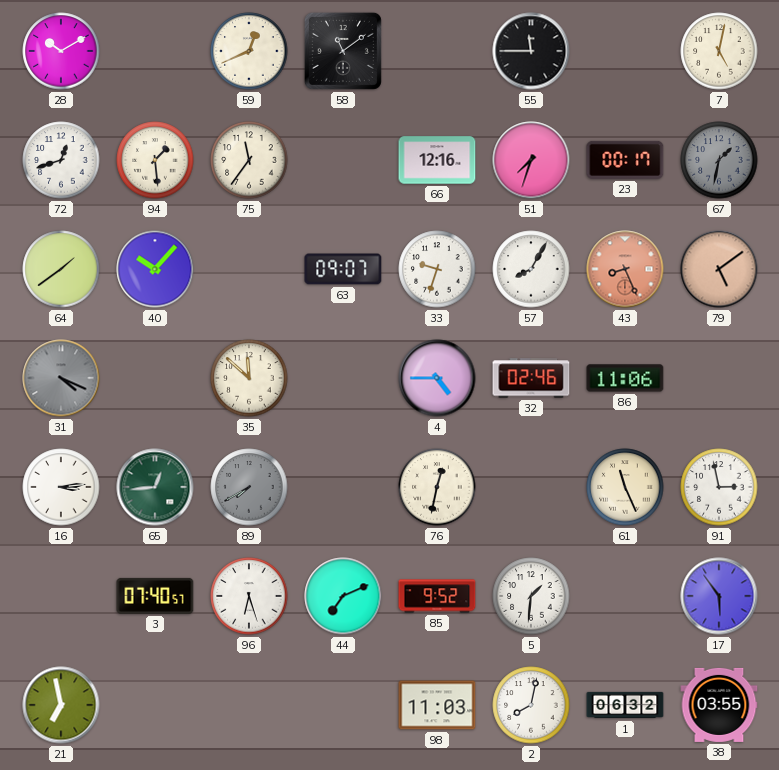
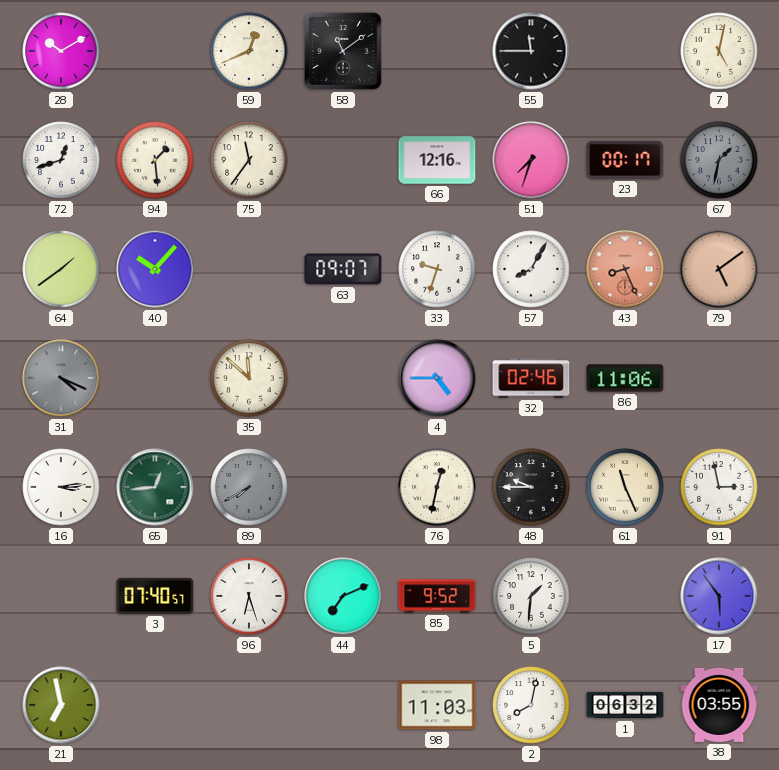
48: none -> 9:45 (531, 487)
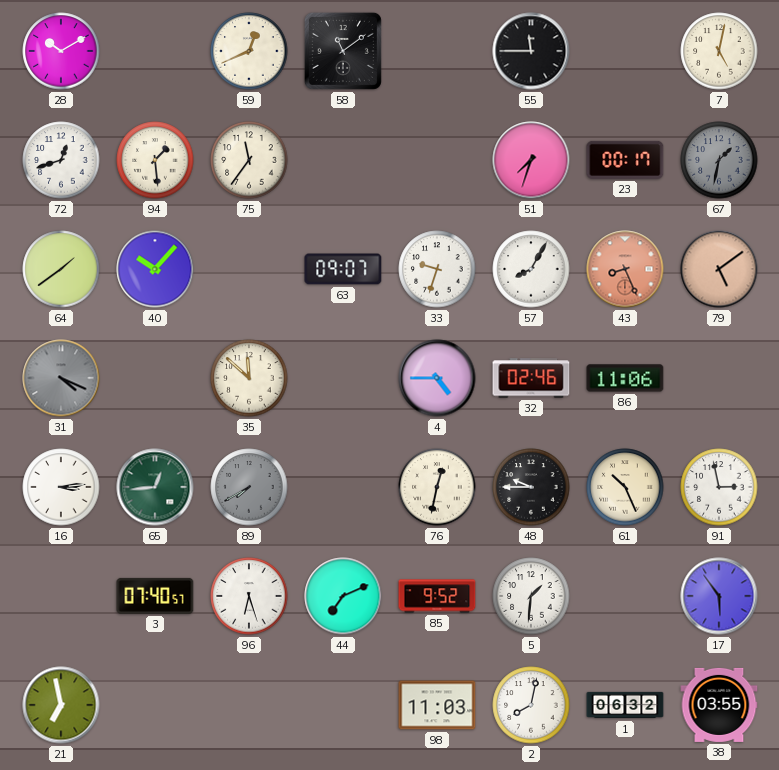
66: 12:16 -> none (437, 160)
61: 11:26 -> 10:26 (625, 487)
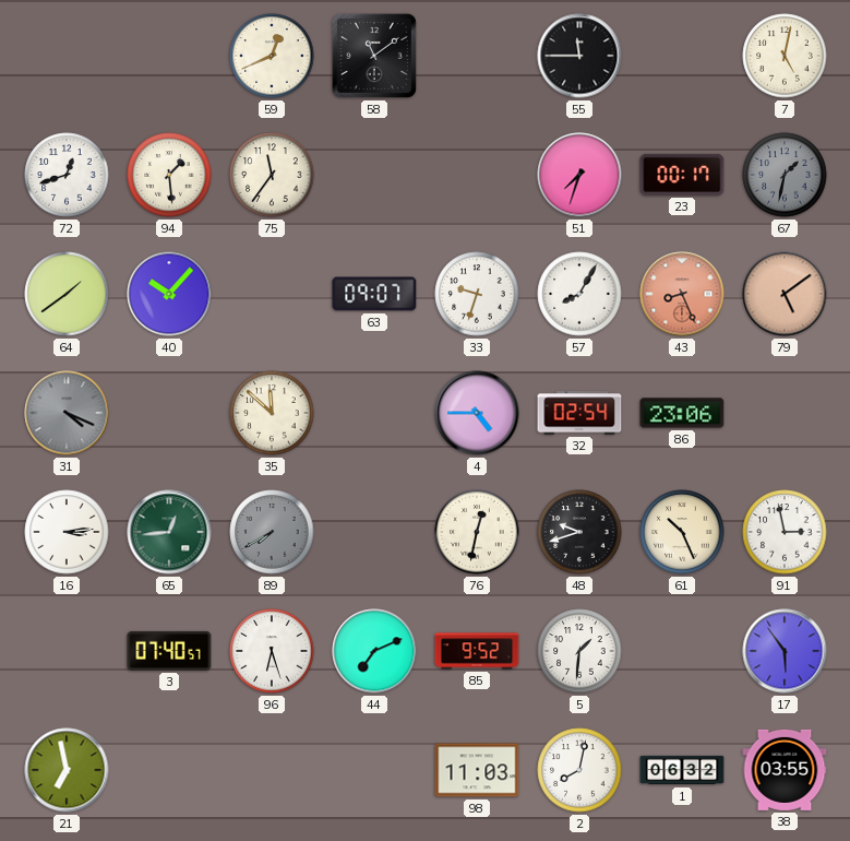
28: 10:10 -> none (61, 51)
32: 02:46 -> 02:54 (579, 413)
86: 11:06 -> 23:06 (682, 413)
48: 9:45 -> 9:42 (579, 532)
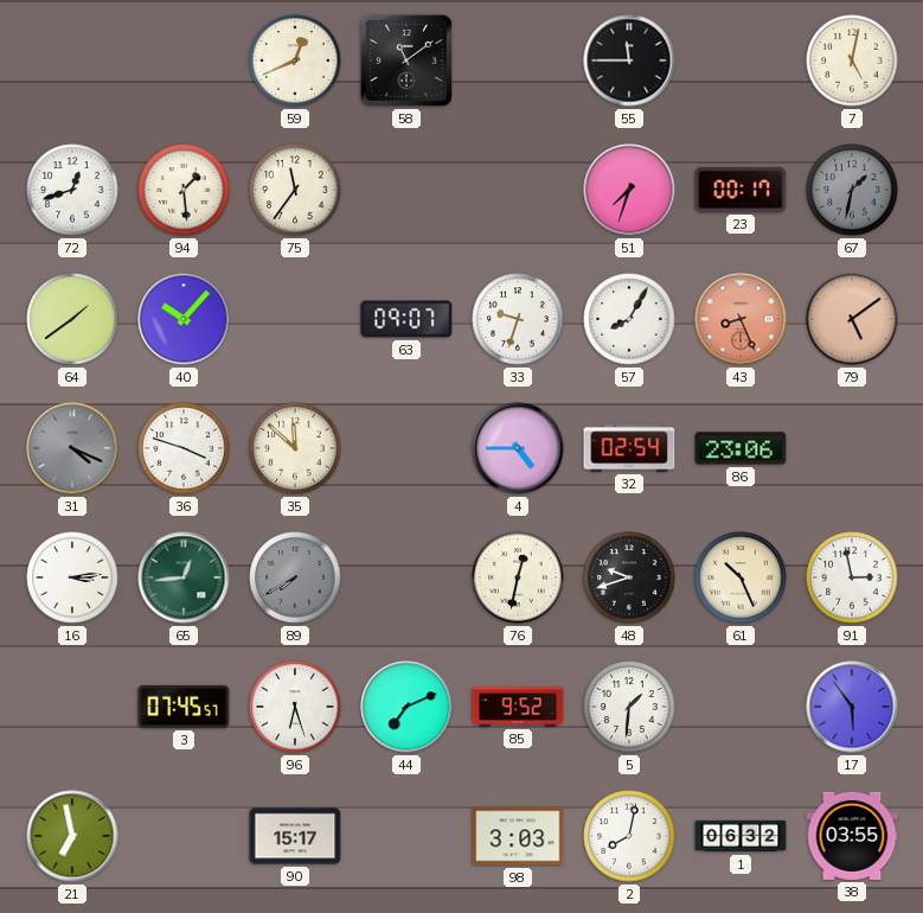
36: none -> 3:48 (184, 448)
3: 07:40 -> 07:45 (184, 707)
90: none -> 15:17 (295, 836)
98: 11:03 -> 3:03 (518, 836)
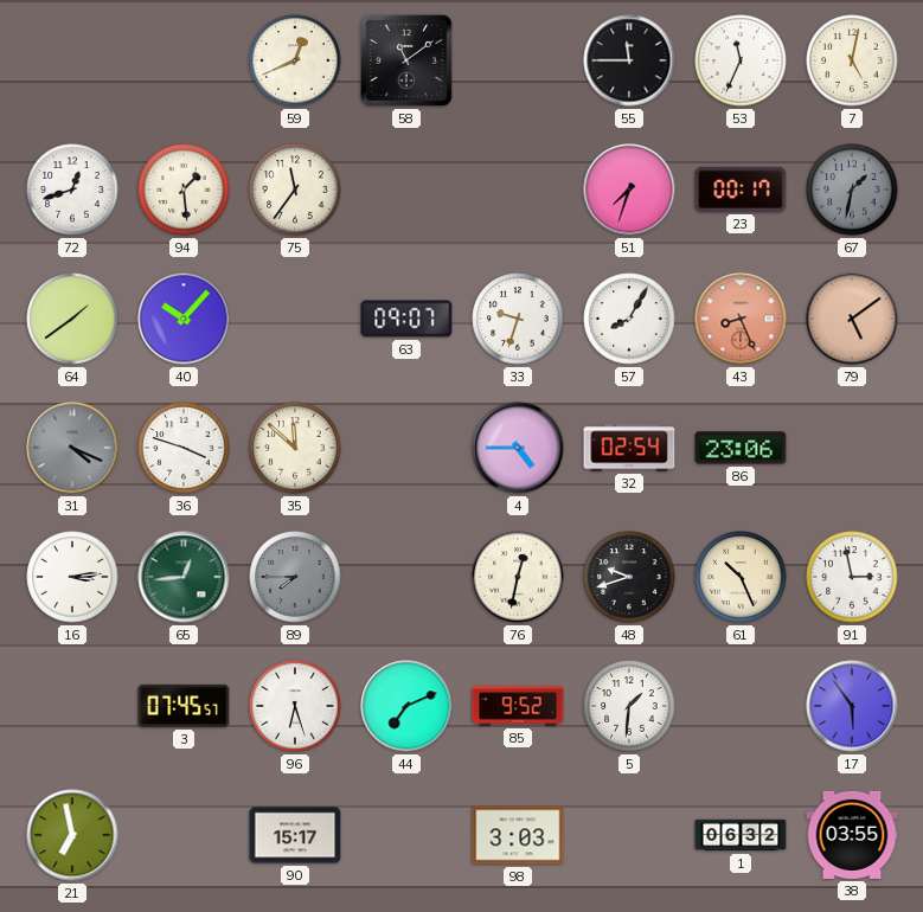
53: none -> 11:34 (741, 60)
89: 7:40 -> 7:45 (295, 577)
2: 8:02 -> none (629, 836)
